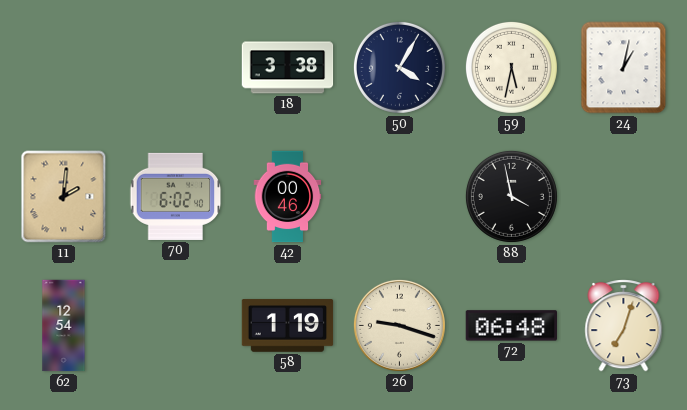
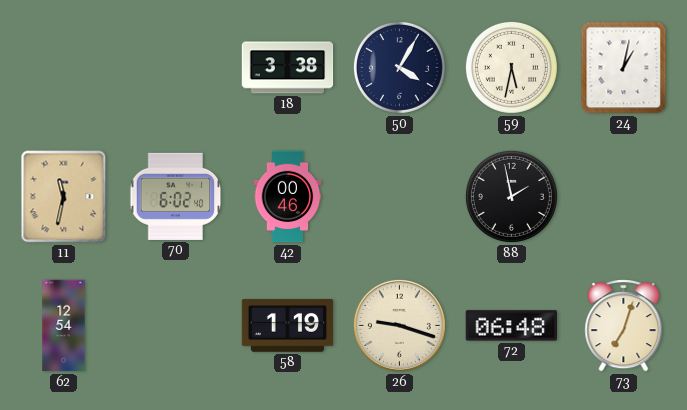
11: 2:01 -> 11:32 (64, 197)
88: 3:58 -> 1:58 (511, 196)
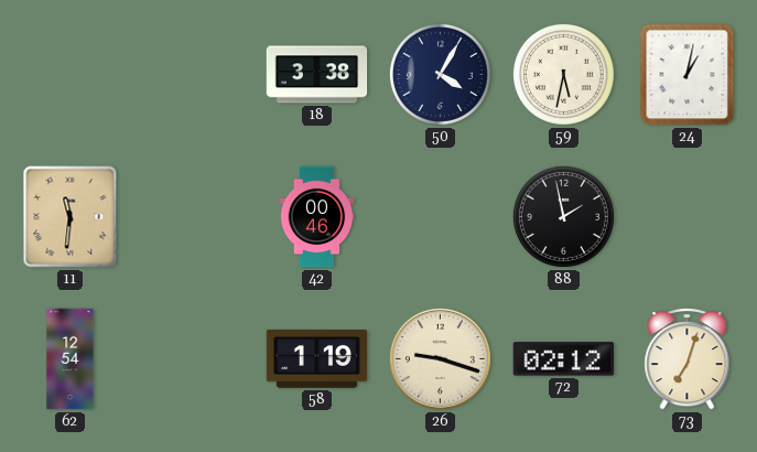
11: 11:32 -> 11:31 (71, 217)
70: 6:02 -> none (176, 196)
72: 06:48 -> 02:12 (563, 359)
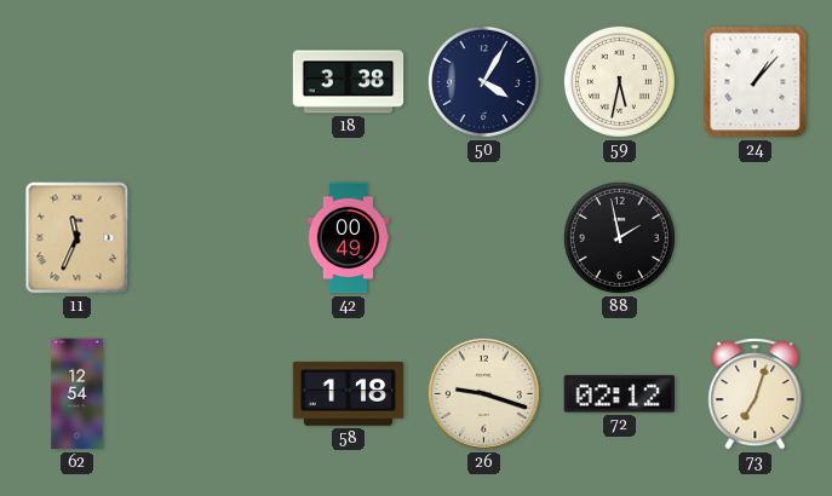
24: 1:02 -> 1:07 (756, 82)
11: 11:31 -> 11:34 (78, 238)
42: 00:46 -> 00:49 (349, 238)
58: 1:19 -> 1:18 (349, 394)
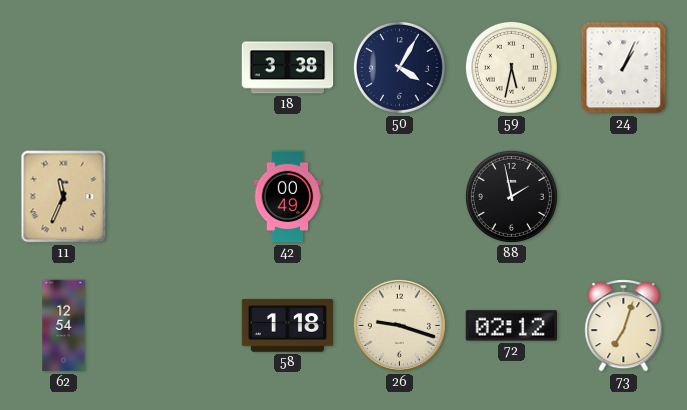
24: 1:07 -> 1:04 (624, 68)
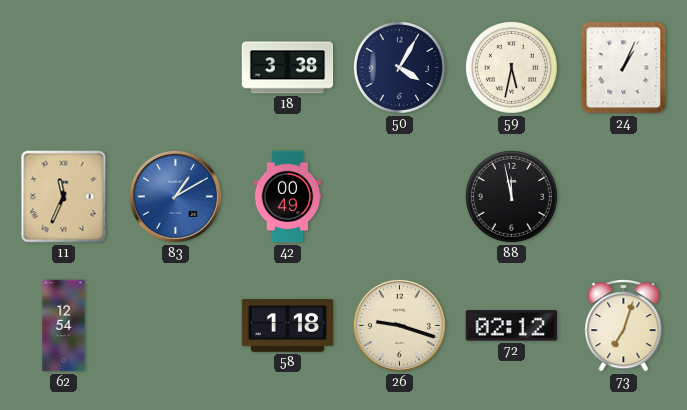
83: none -> 1:10 (175, 196)
88: 1:58 -> 11:58 (511, 196)
